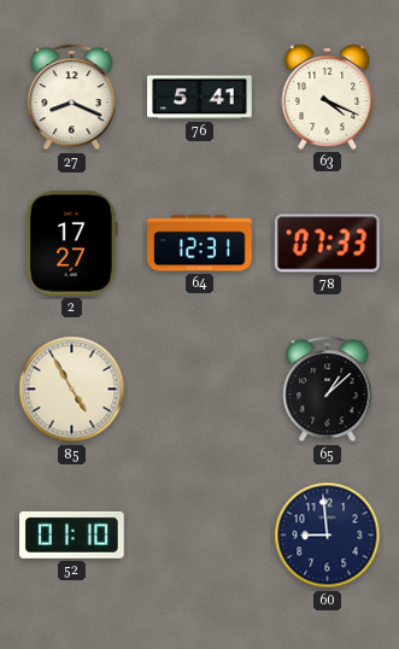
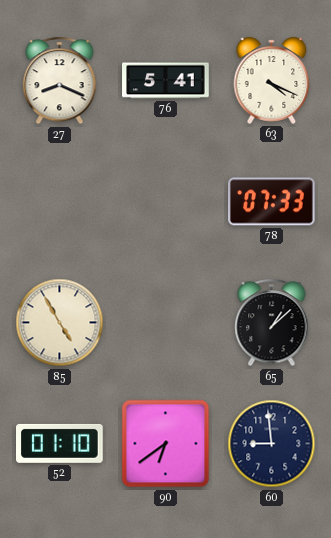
2: 17:27 -> none (72, 244)
64: 12:31 -> none (200, 244)
90: none -> 6:39 (166, 444)
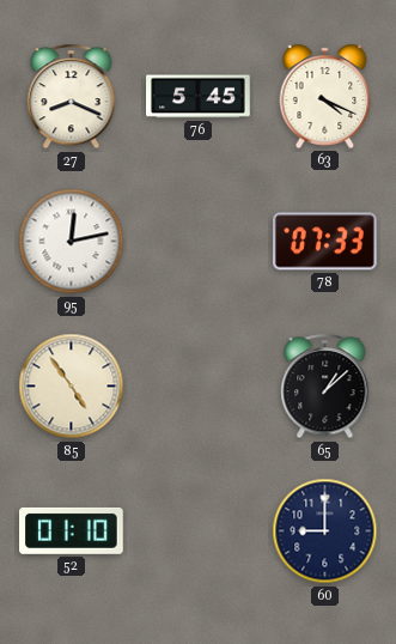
76: 5:41 -> 5:45 (199, 97)
95: none -> 12:13 (72, 242)
85: 4:55 -> 4:54 (72, 387)
90: 6:39 -> none (166, 444)
60: 8:59 -> 9:00 (325, 531)
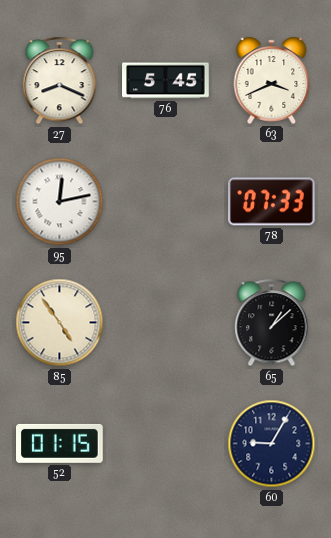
63: 4:19 -> 3:41 (272, 80)
52: 01:10 -> 01:15 (60, 443)
60: 9:00 -> 9:05 (272, 444)
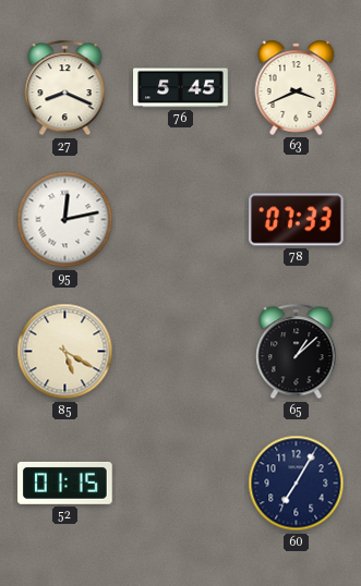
85: 4:54 -> 5:20 (65, 352)
60: 9:05 -> 7:05 (297, 484)
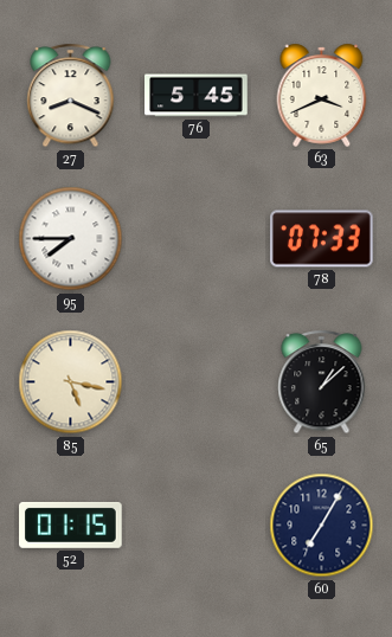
95: 12:13 -> 7:45 (71, 239)
85: 5:20 -> 5:17 (71, 382)
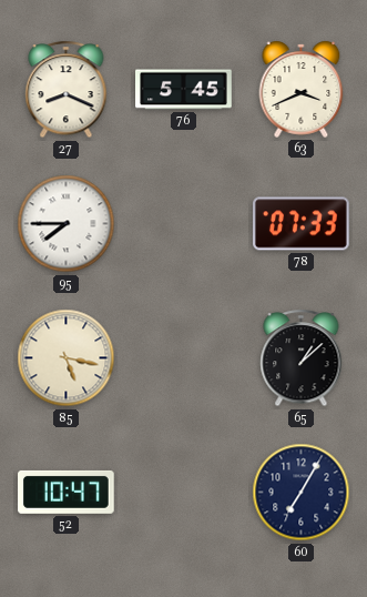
52: 01:15 -> 10:47 (67, 492)
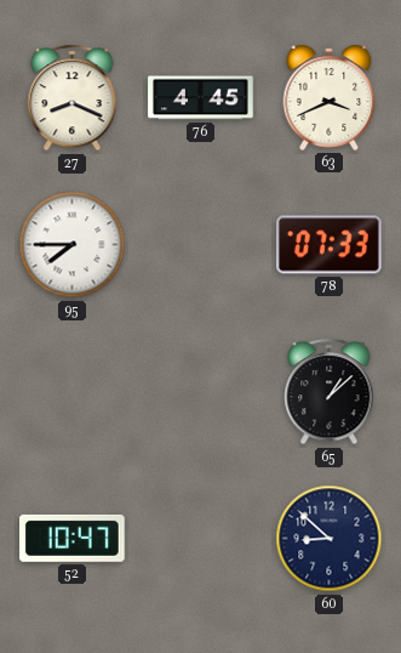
76: 5:45 -> 4:45 (201, 98)
85: 5:17 -> none (67, 358)
60: 7:05 -> 8:52 (330, 539)
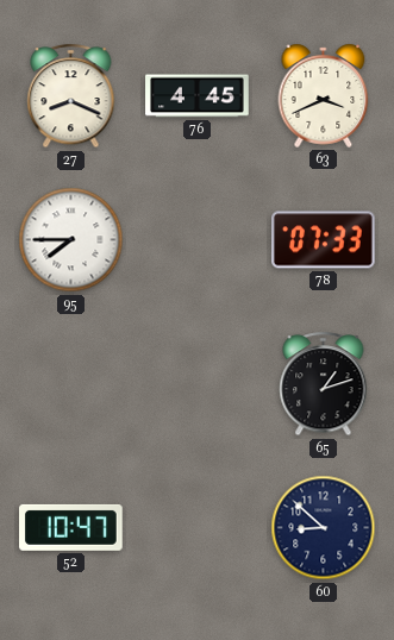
65: 1:08 -> 1:12 (324, 384)
